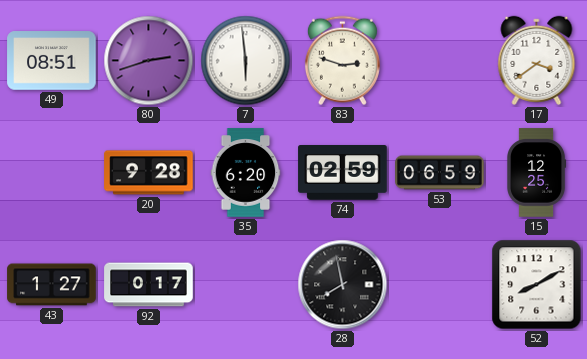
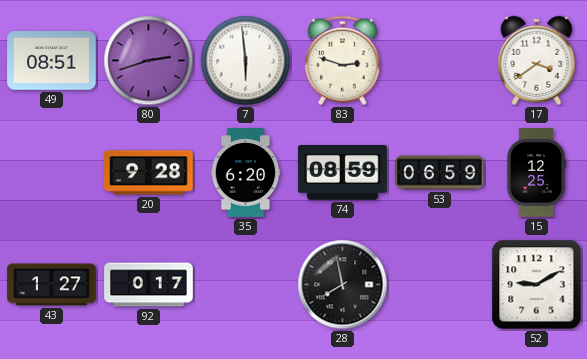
74: 02:59 -> 08:59 (343, 173)
52: 8:10 -> 9:10 (537, 285)
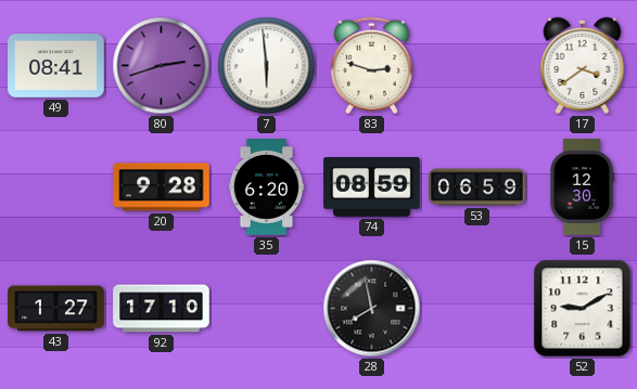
49: 08:51 -> 08:41 (56, 66)
15: 12:25 -> 12:30 (583, 187)
92: 0:17 -> 17:10 (162, 309)
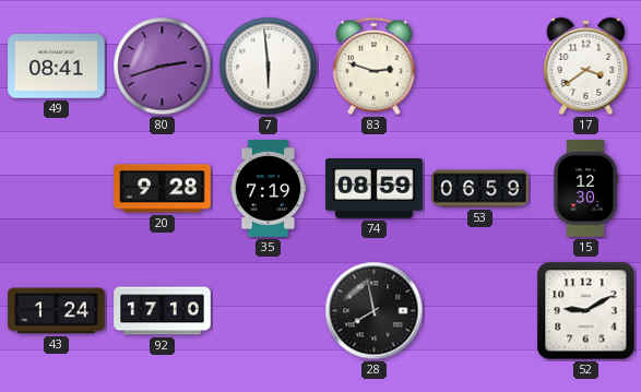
35: 6:20 -> 7:19 (269, 189)
43: 1:27 -> 1:24 (57, 311)
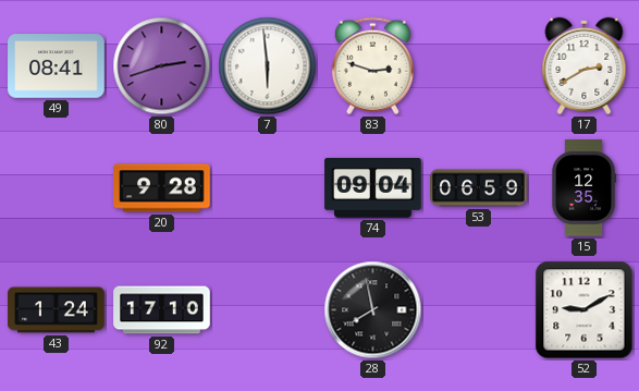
17: 3:39 -> 2:40 (585, 65)
35: 7:19 -> none (269, 189)
74: 08:59 -> 09:04 (373, 188)
15: 12:30 -> 12:35 (585, 188)
